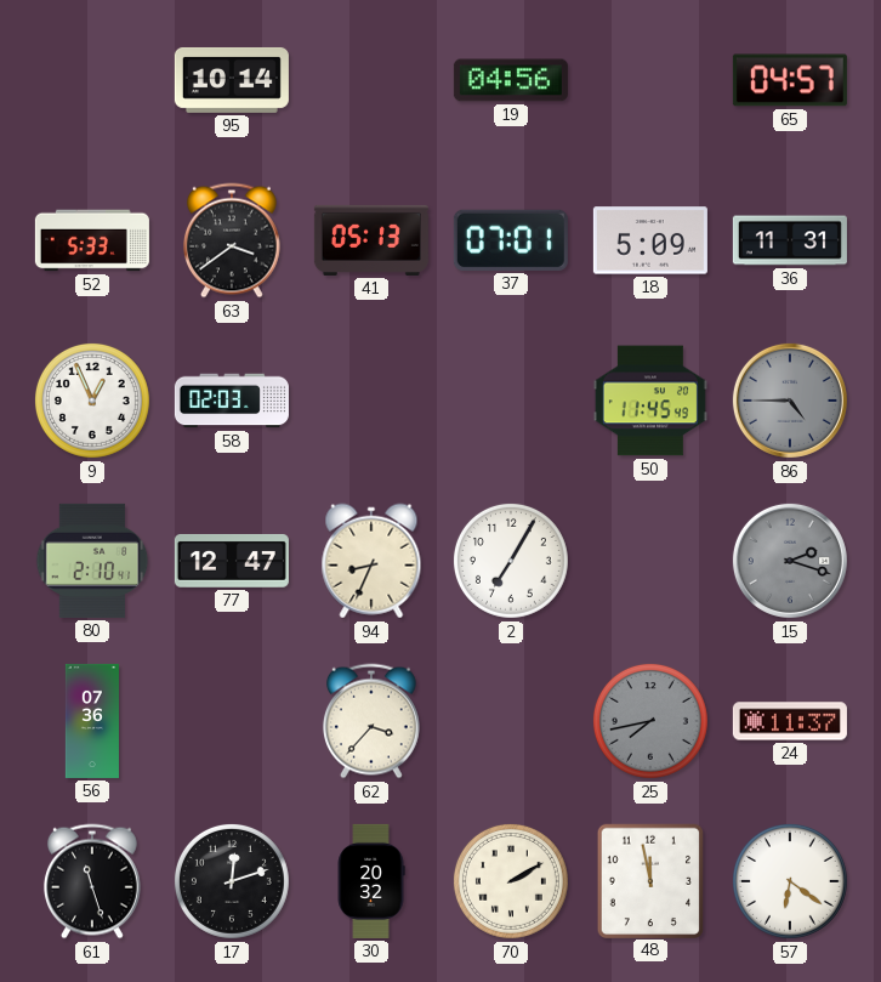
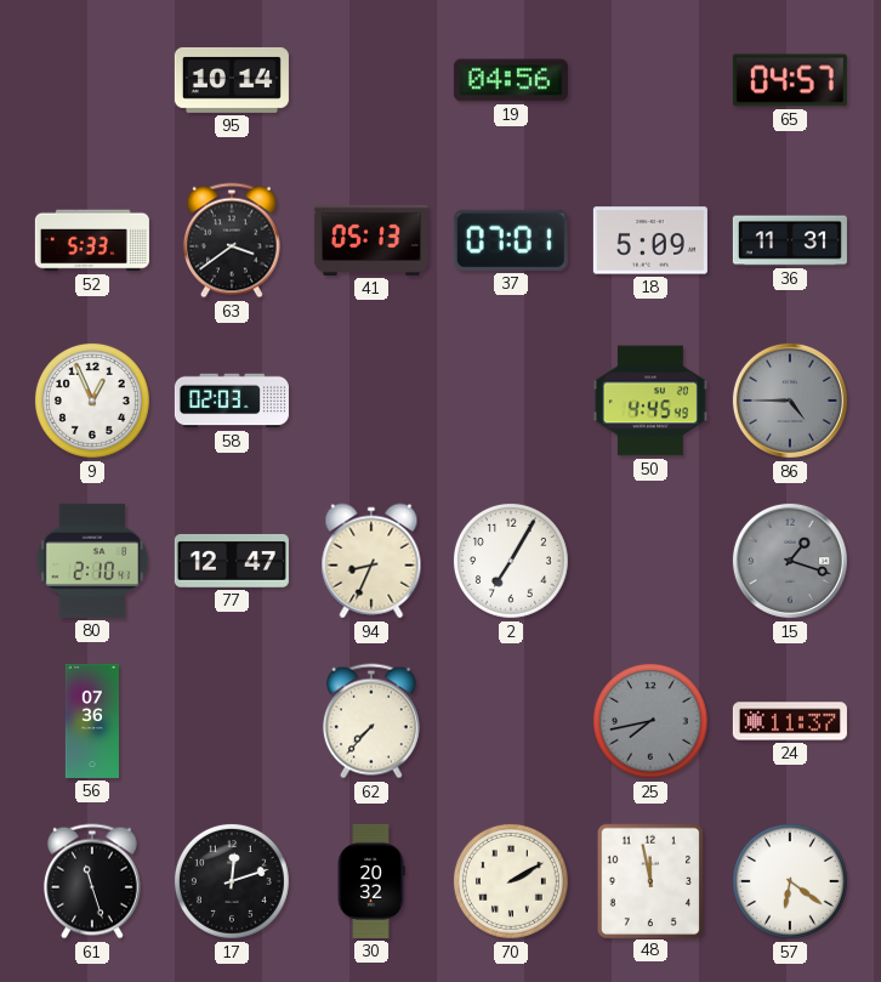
50: 11:45 -> 4:45 (650, 401)
15: 2:18 -> 1:18 (790, 561)
62: 3:37 -> 7:37 (371, 721)
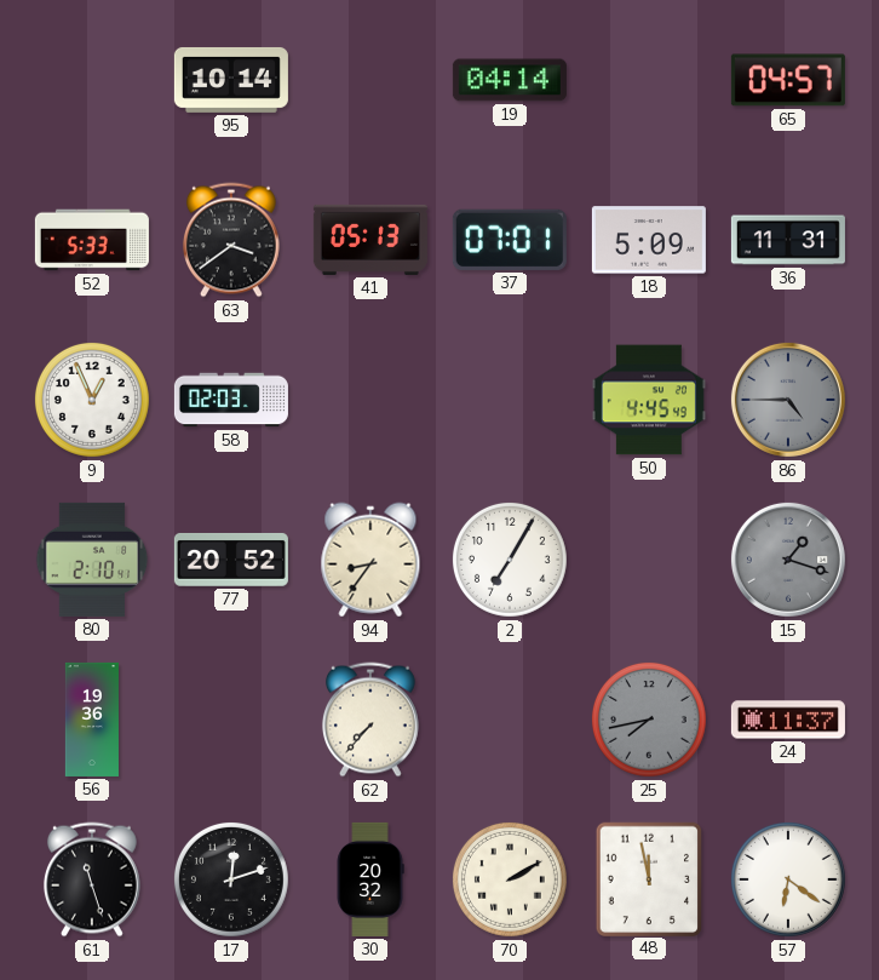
19: 04:56 -> 04:14 (510, 80)
77: 12:47 -> 20:52 (231, 560)
94: 8:34 -> 8:36 (370, 560)
56: 07:36 -> 19:36 (92, 720)
